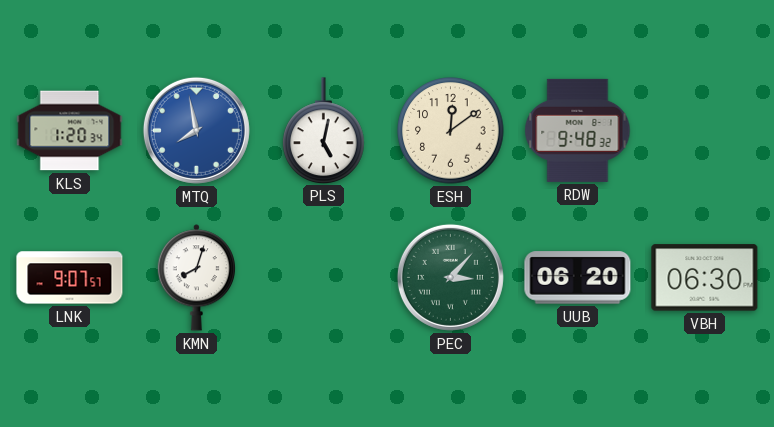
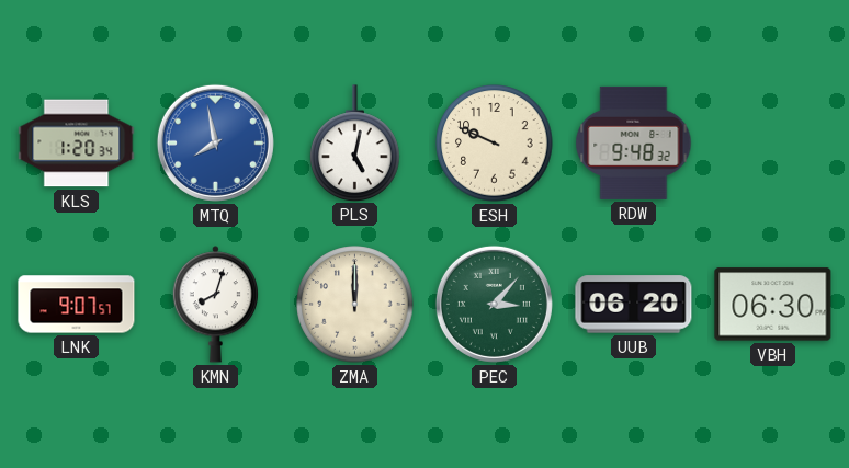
ESH: 12:09 -> 9:49 (495, 144)
ZMA: none -> 12:00 (355, 305)
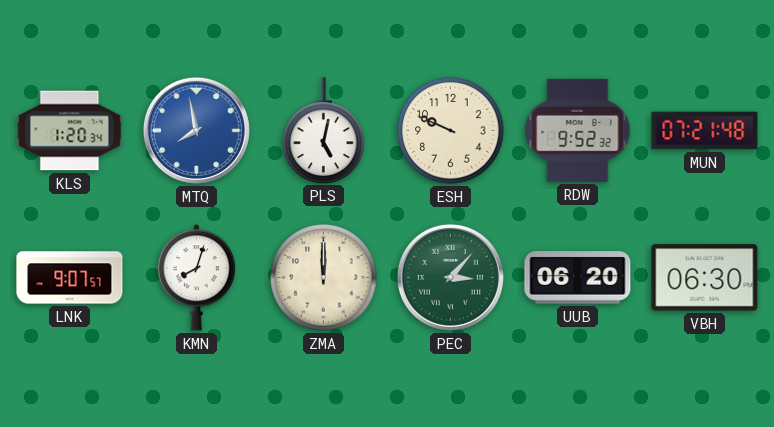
RDW: 9:48 -> 9:52 (578, 130)
MUN: none -> 07:21 (705, 131)
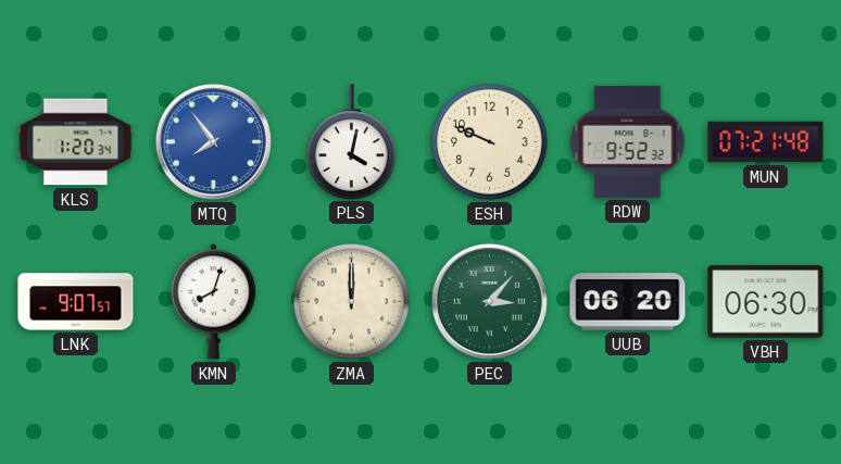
MTQ: 7:58 -> 7:54 (213, 141)
PLS: 5:02 -> 4:02 (352, 141)
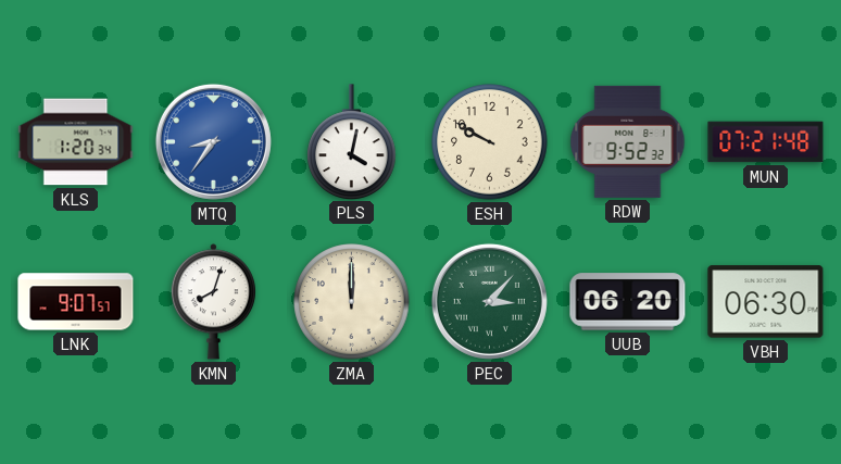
MTQ: 7:54 -> 8:36 (213, 141)
ESH: 9:49 -> 9:50 (490, 142)
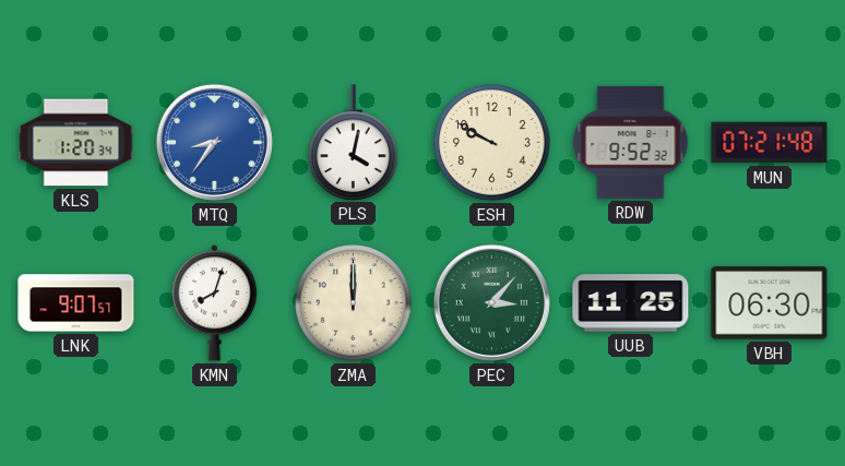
UUB: 06:20 -> 11:25 (631, 303)
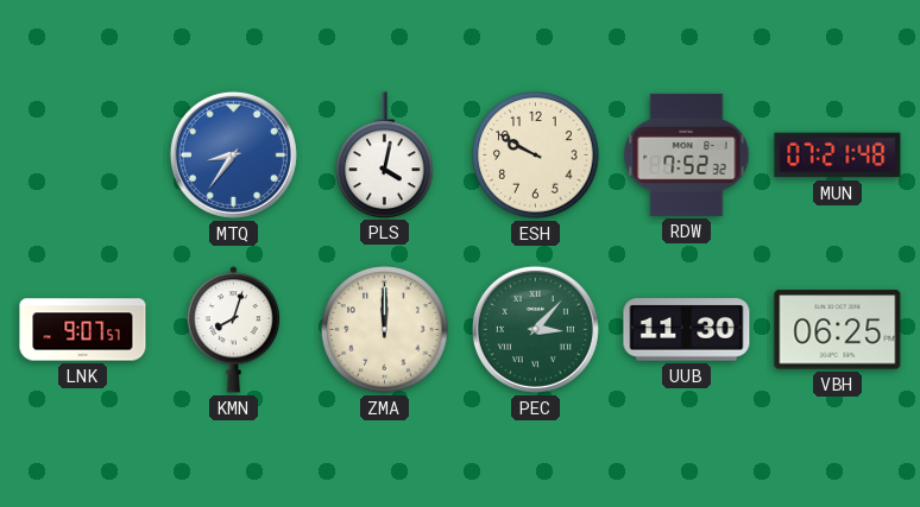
KLS: 1:20 -> none (76, 143)
RDW: 9:52 -> 7:52 (687, 154)
UUB: 11:25 -> 11:30 (687, 330)
VBH: 06:30 -> 06:25 (838, 330)
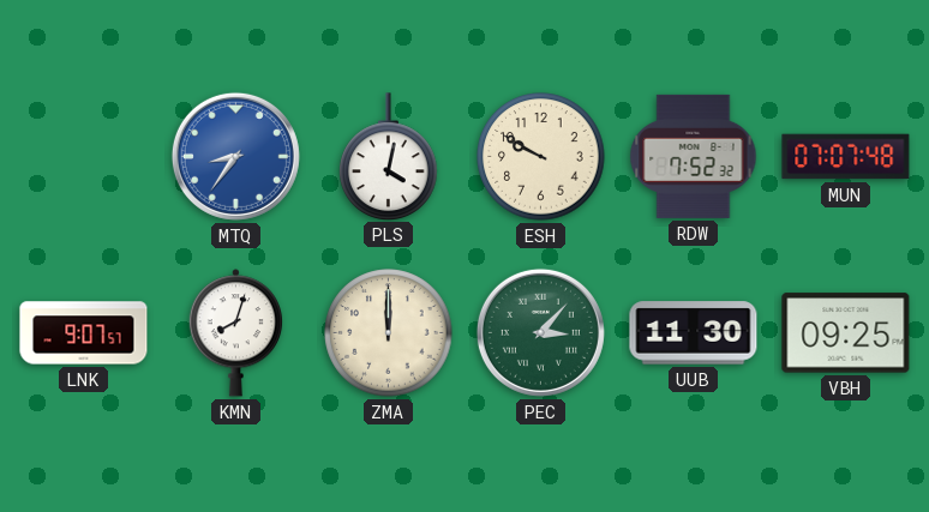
MUN: 07:21 -> 07:07 (846, 157)
VBH: 06:25 -> 09:25 (846, 333)
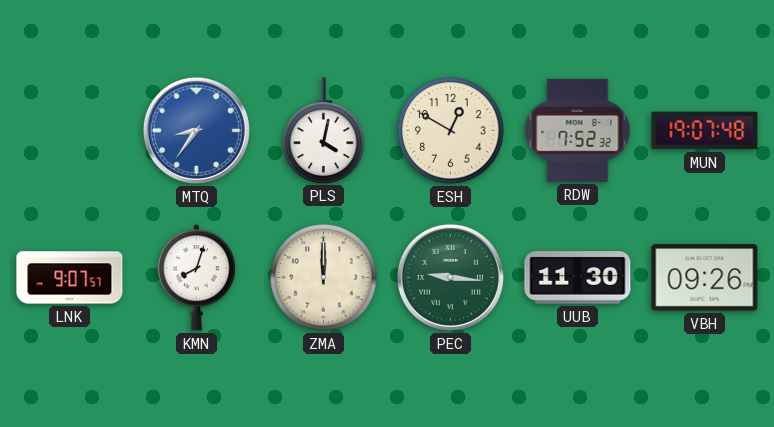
ESH: 9:50 -> 12:50 (451, 131)
MUN: 07:07 -> 19:07 (705, 131)
PEC: 3:07 -> 9:16 (450, 277)
VBH: 09:25 -> 09:26 (705, 278)
